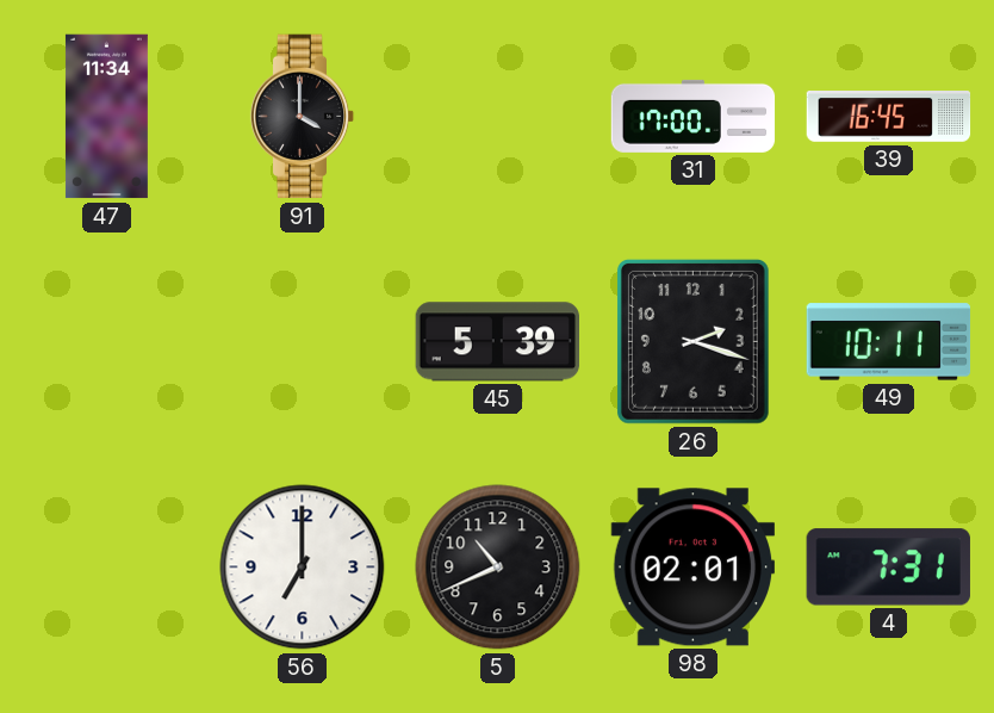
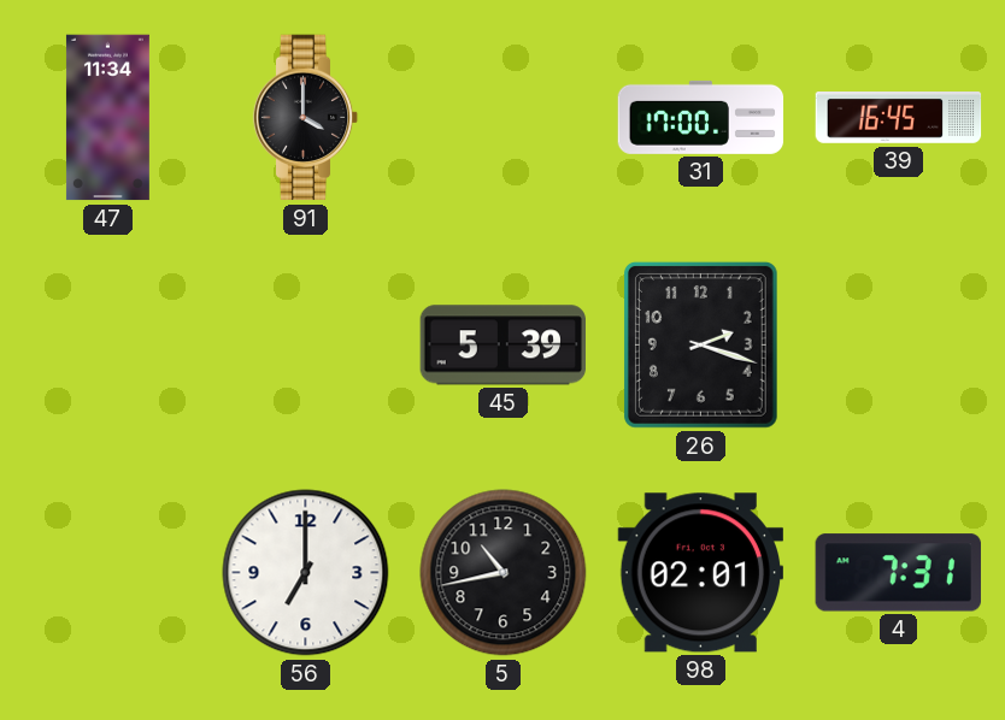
49: 10:11 -> none (889, 342)
5: 10:41 -> 10:43 (504, 573)
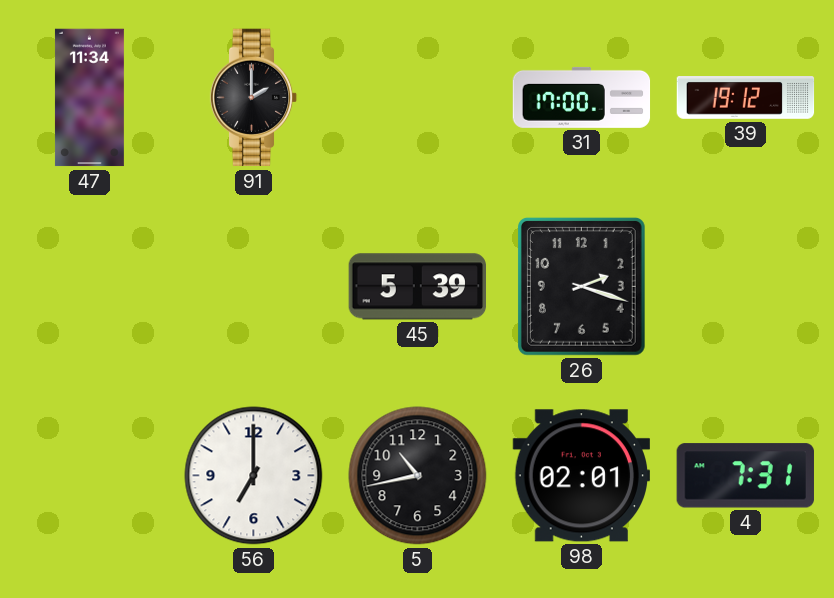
91: 4:00 -> 2:00 (254, 98)
39: 16:45 -> 19:12 (746, 98)
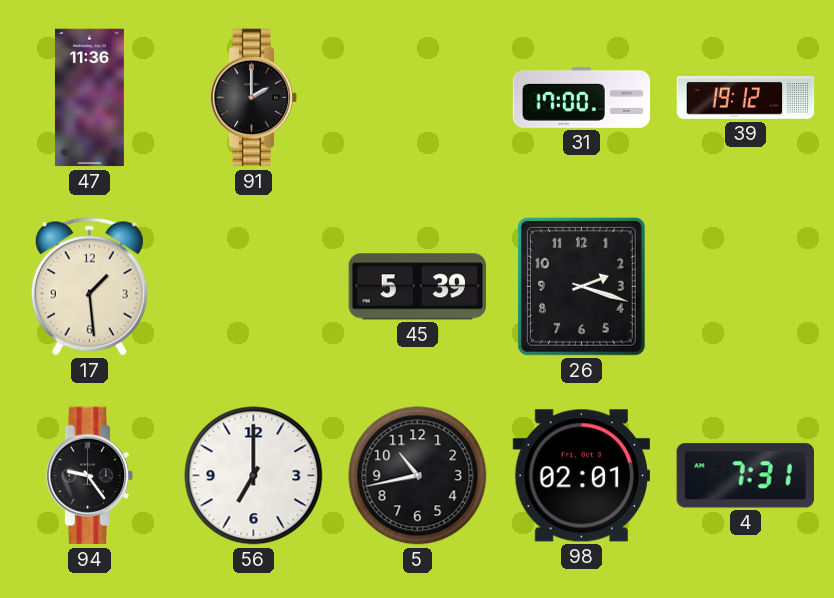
47: 11:34 -> 11:36 (89, 98)
17: none -> 1:29 (89, 287)
94: none -> 9:24 (90, 476)
